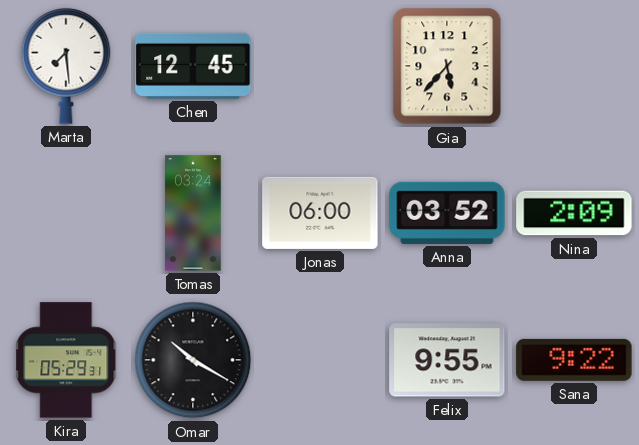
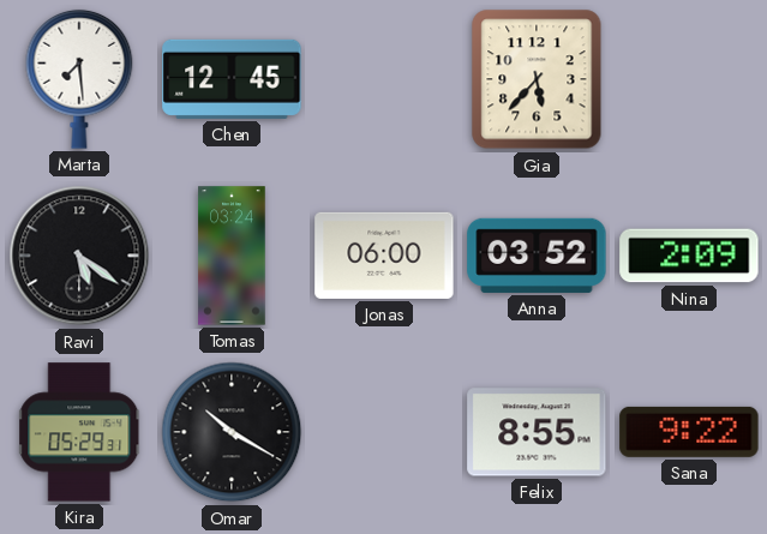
Ravi: none -> 5:21 (79, 256)
Felix: 9:55 -> 8:55 (537, 432)
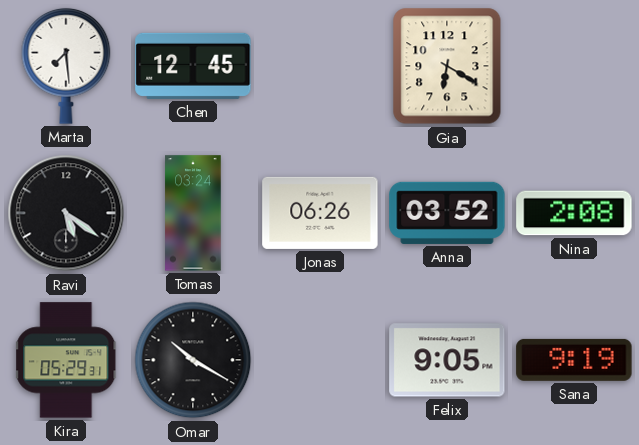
Gia: 5:37 -> 6:20 (447, 66)
Jonas: 06:00 -> 06:26 (320, 213)
Nina: 2:09 -> 2:08 (574, 213)
Felix: 8:55 -> 9:05 (447, 360)
Sana: 9:22 -> 9:19 (574, 360)
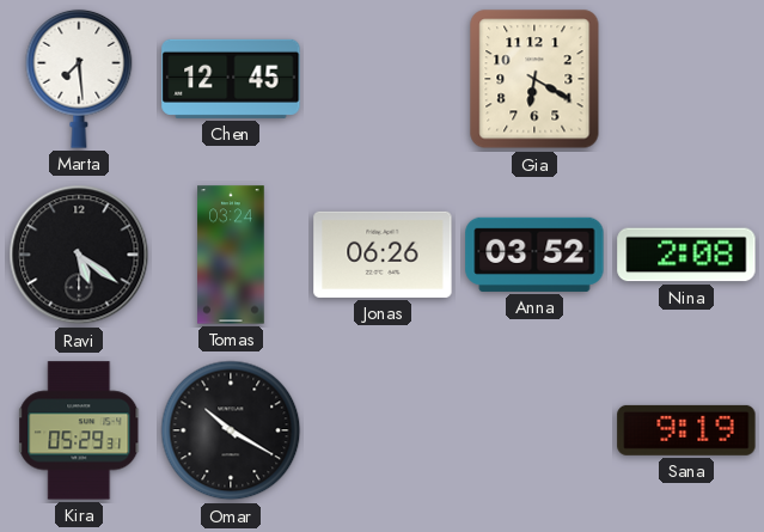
Felix: 9:05 -> none (447, 360)
